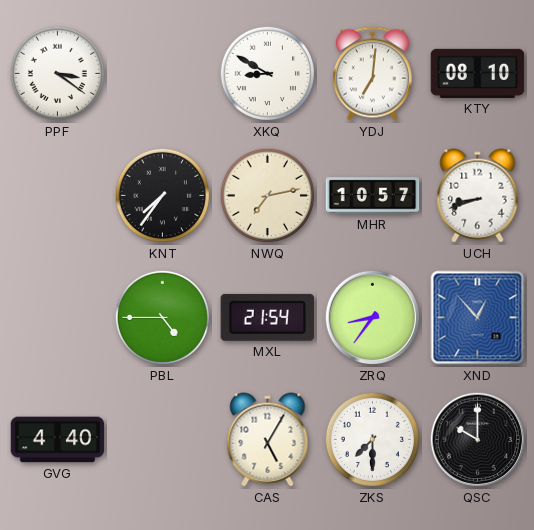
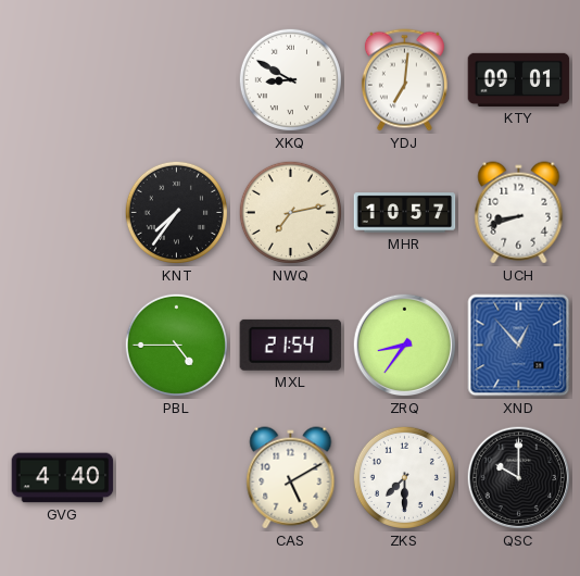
PPF: 3:21 -> none (57, 73)
KTY: 08:10 -> 09:01 (519, 79)
CAS: 5:05 -> 5:10 (291, 478)
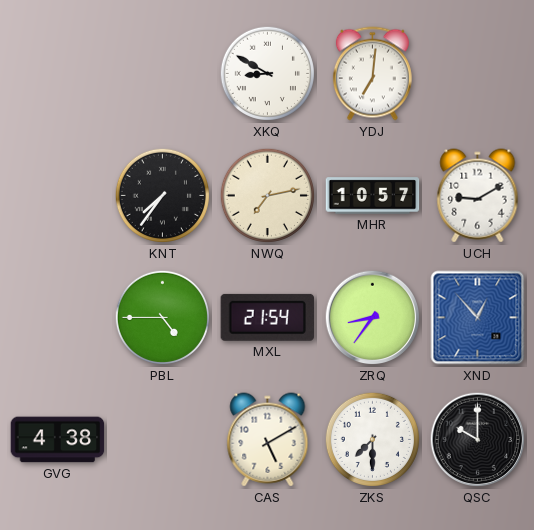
KTY: 09:01 -> none (519, 79)
UCH: 8:42 -> 9:10 (478, 196)
GVG: 4:40 -> 4:38 (58, 440)
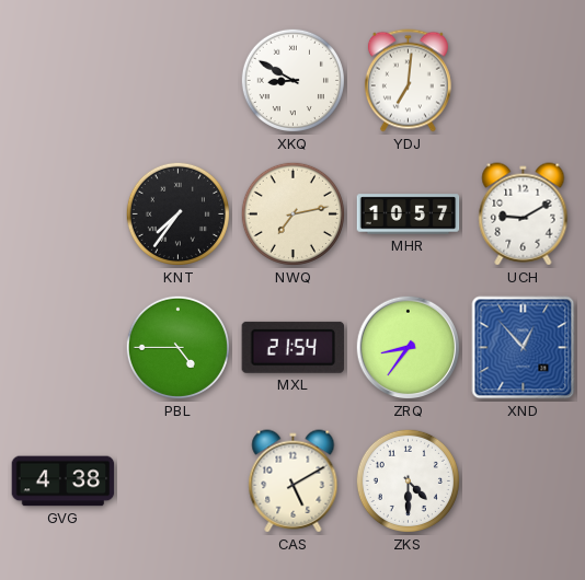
ZKS: 7:30 -> 4:30 (408, 480)
QSC: 10:00 -> none (478, 440)
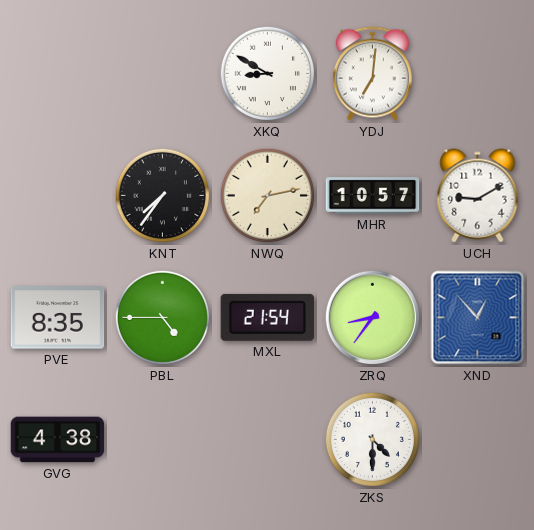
PVE: none -> 8:35 (58, 318)
CAS: 5:10 -> none (294, 482)
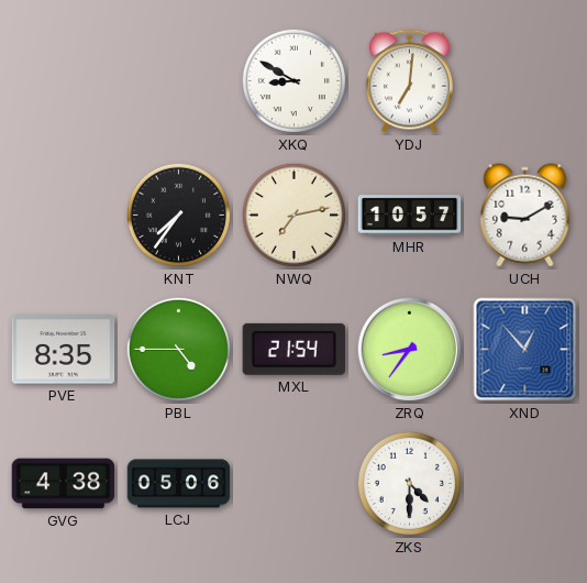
LCJ: none -> 05:06 (179, 484)
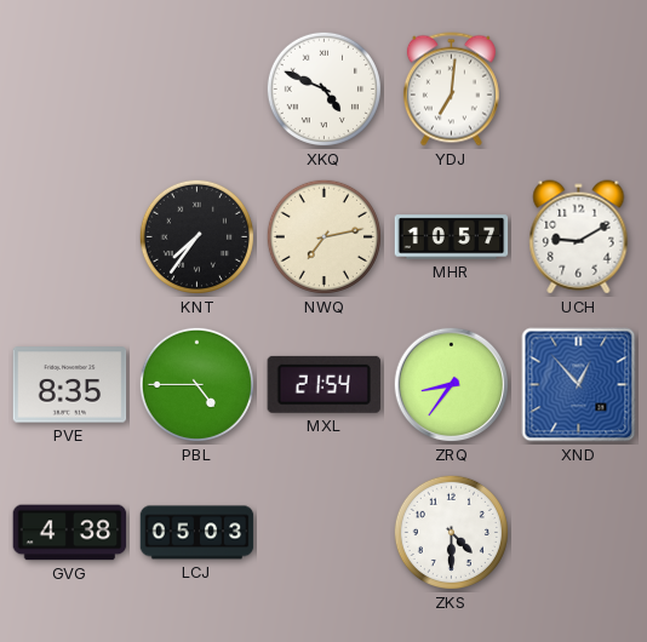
XKQ: 8:50 -> 4:49 (323, 88)
LCJ: 05:06 -> 05:03 (197, 533)
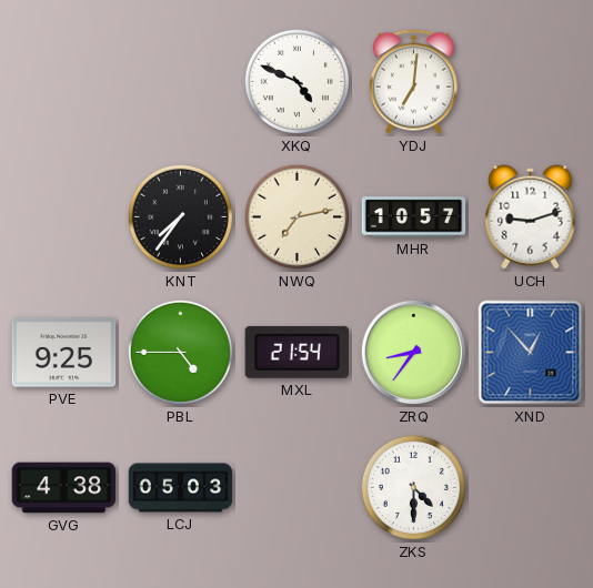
UCH: 9:10 -> 9:12 (531, 217)
PVE: 8:35 -> 9:25 (64, 353)
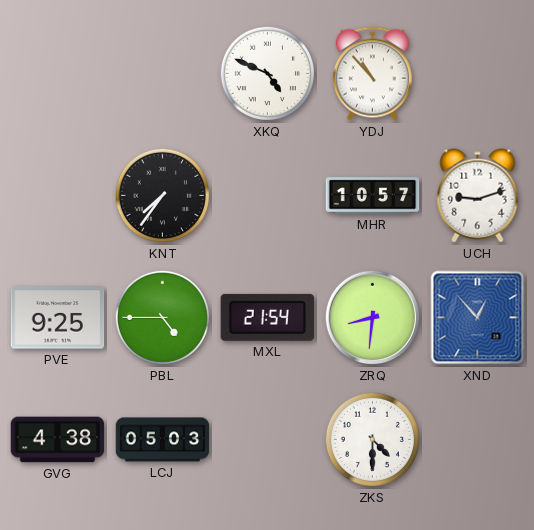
YDJ: 7:01 -> 10:53 (372, 74)
NWQ: 7:13 -> none (296, 216)
ZRQ: 8:36 -> 8:31 (373, 318)
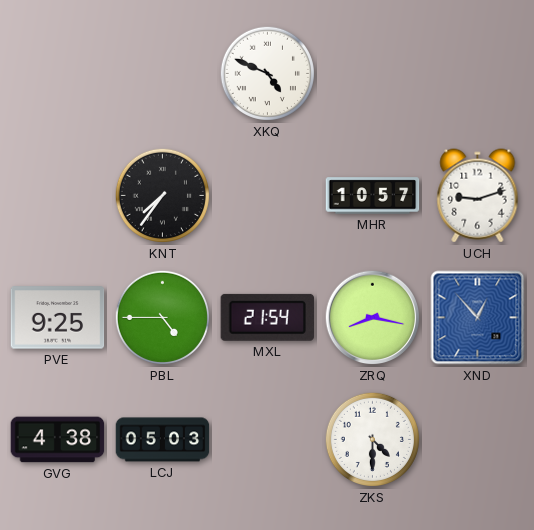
YDJ: 10:53 -> none (372, 74)
ZRQ: 8:31 -> 8:17 (373, 318)
